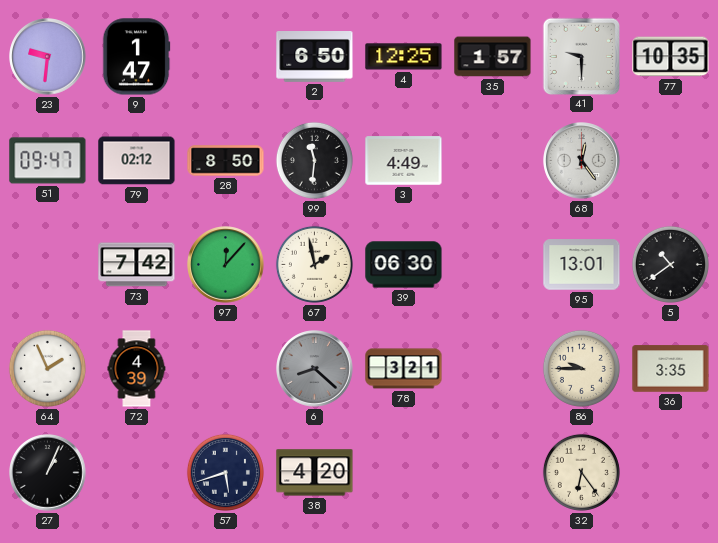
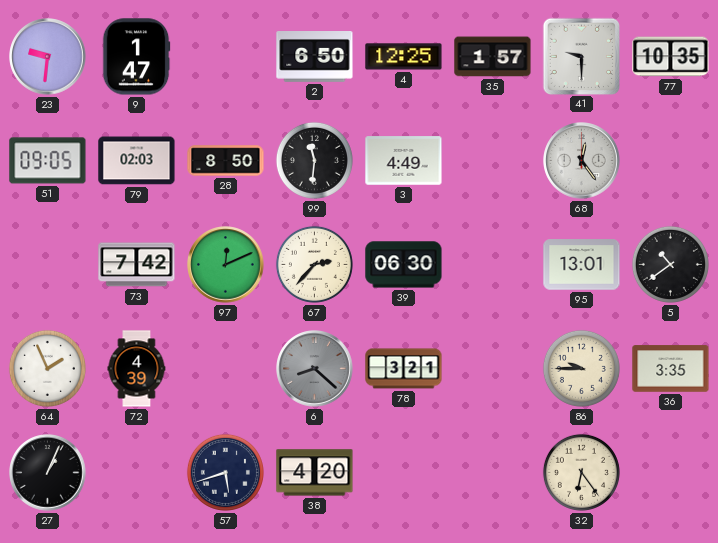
51: 09:47 -> 09:05 (48, 161)
79: 02:12 -> 02:03 (137, 161)
97: 12:07 -> 12:11 (226, 265)
67: 1:58 -> 2:37 (314, 264)
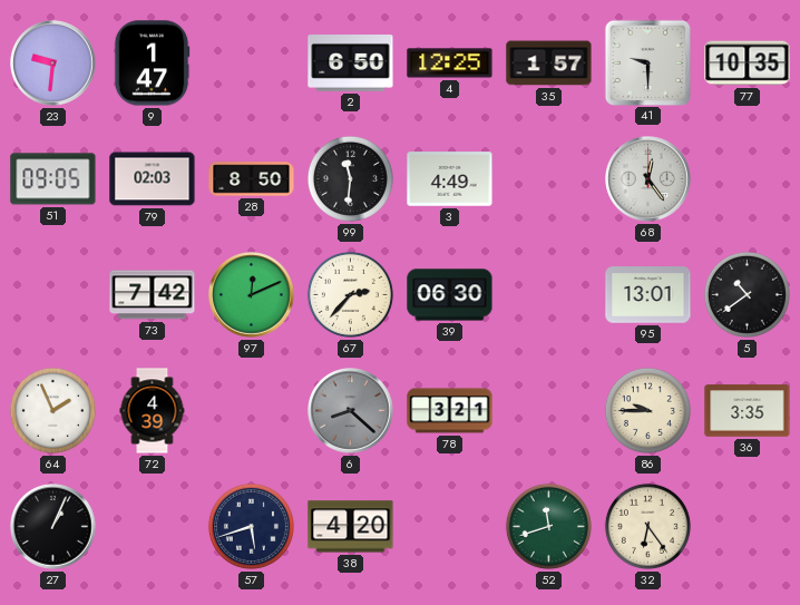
52: none -> 11:42 (548, 526)
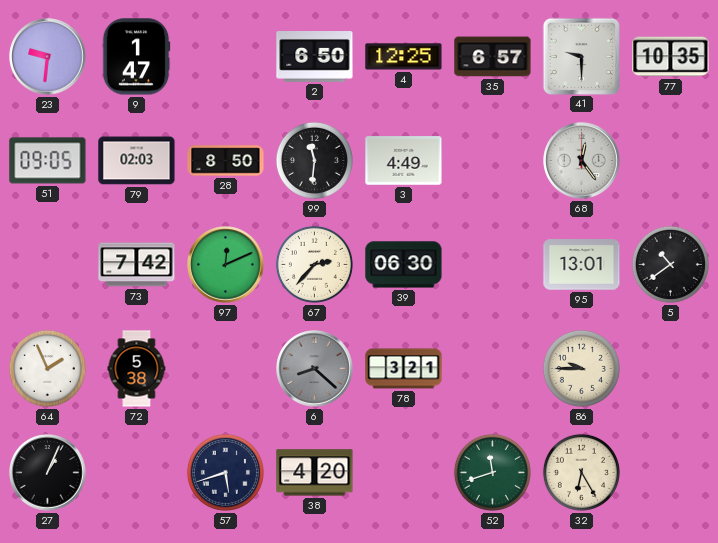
35: 1:57 -> 6:57 (493, 57)
72: 4:39 -> 5:38 (137, 369)
36: 3:35 -> none (748, 411)
32: 6:24 -> 6:25 (581, 472)
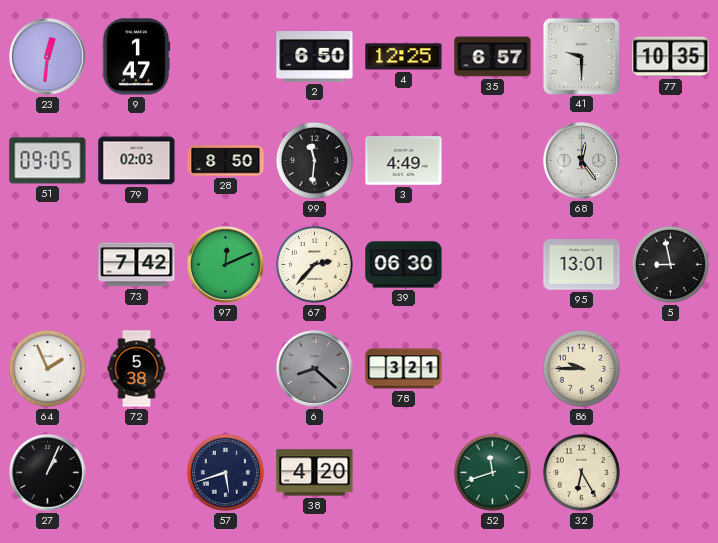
23: 9:31 -> 12:31 (48, 57)
5: 10:39 -> 8:58 (670, 264)
